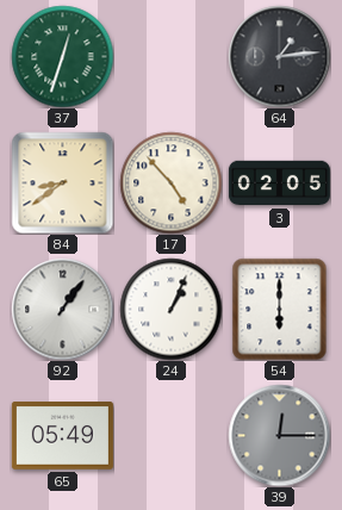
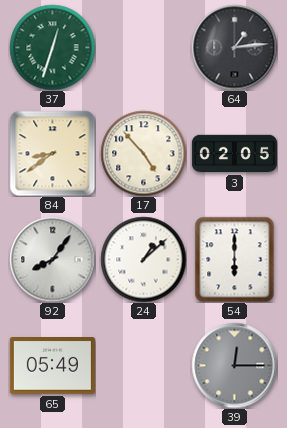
92: 1:06 -> 8:06 (52, 259)
24: 1:04 -> 1:08 (143, 259)
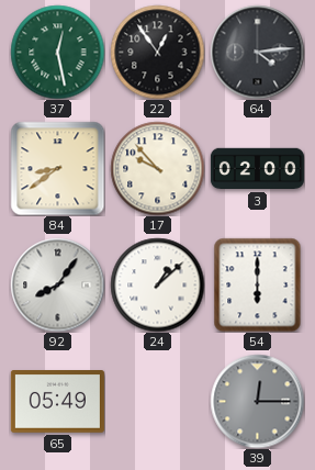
37: 12:33 -> 12:28 (57, 52)
22: none -> 12:54 (157, 52)
64: 1:14 -> 4:14 (257, 52)
17: 4:53 -> 9:53 (157, 168)
3: 02:05 -> 02:00 (257, 169)
